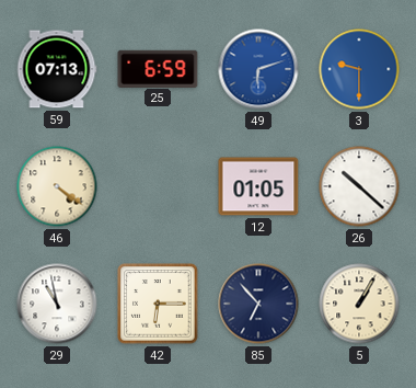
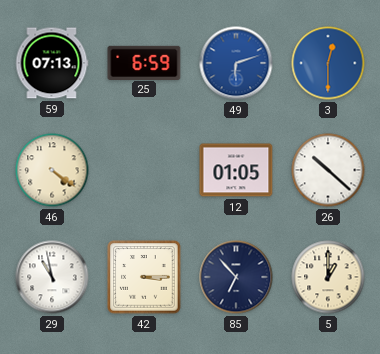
3: 9:30 -> 12:30 (328, 63)
42: 6:15 -> 3:15 (144, 277)
5: 1:05 -> 1:00 (328, 277)
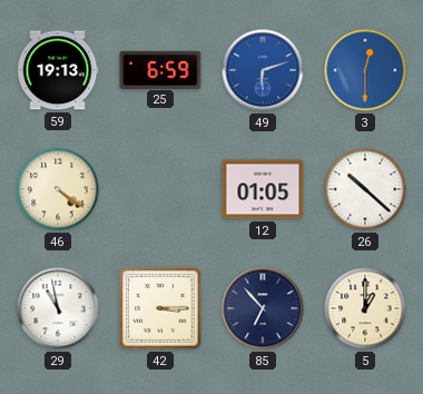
59: 07:13 -> 19:13 (58, 70)
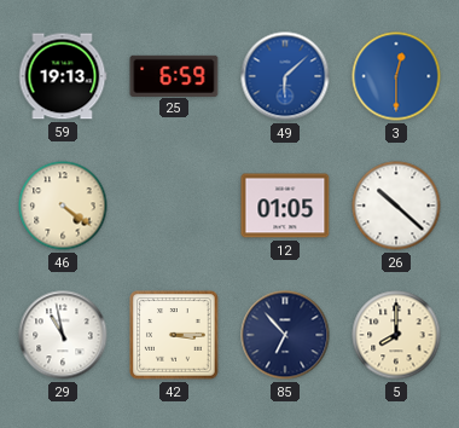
49: 6:12 -> 6:08 (285, 76)
5: 1:00 -> 8:00 (396, 335)
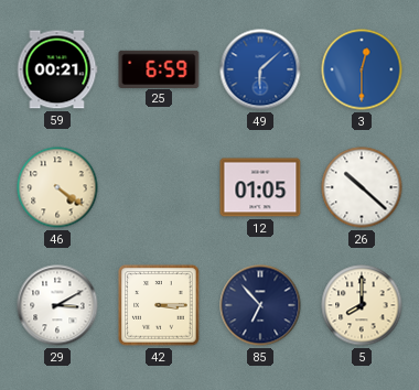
59: 19:13 -> 00:21 (57, 69)
29: 10:58 -> 3:10 (57, 305)
